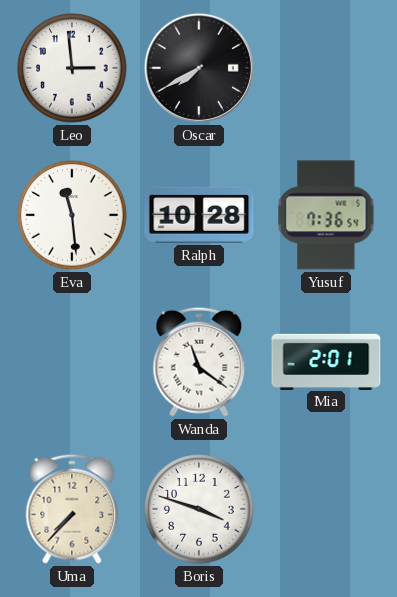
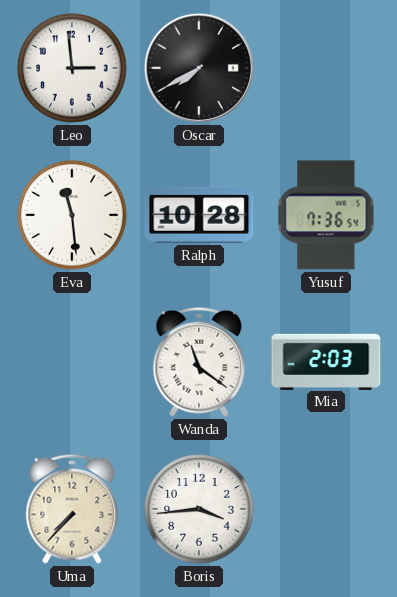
Mia: 2:01 -> 2:03 (326, 361)
Boris: 3:48 -> 3:44 (199, 509)
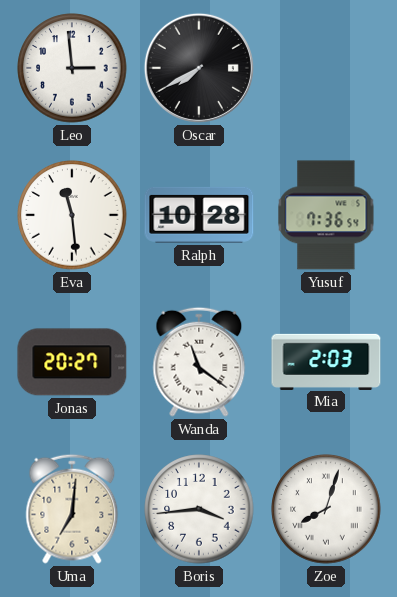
Jonas: none -> 20:27 (72, 362)
Uma: 7:37 -> 7:01 (72, 509)
Zoe: none -> 8:03 (326, 509)
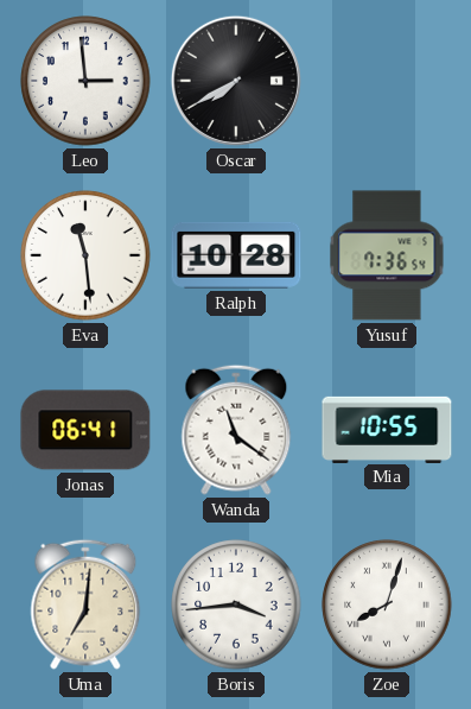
Jonas: 20:27 -> 06:41 (85, 430)
Mia: 2:03 -> 10:55 (387, 429)
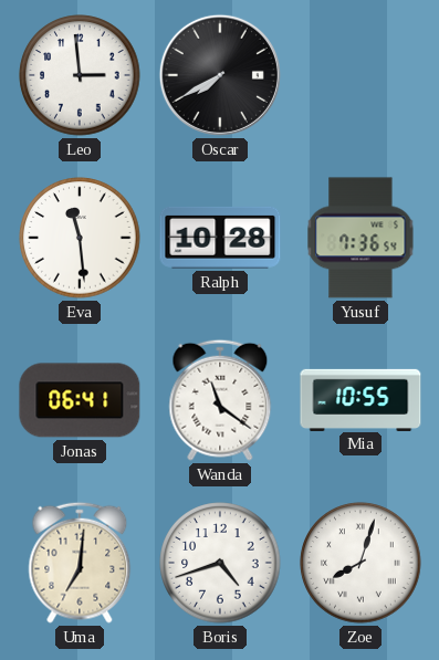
Boris: 3:44 -> 4:42 (220, 563)
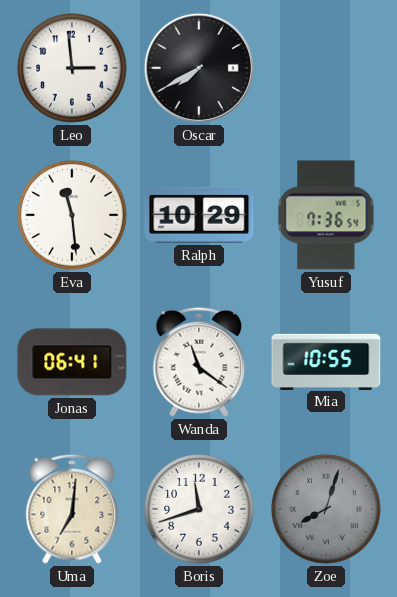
Ralph: 10:28 -> 10:29 (199, 215)
Boris: 4:42 -> 11:42 (199, 509)
Zoe dial: white -> grey (326, 509)
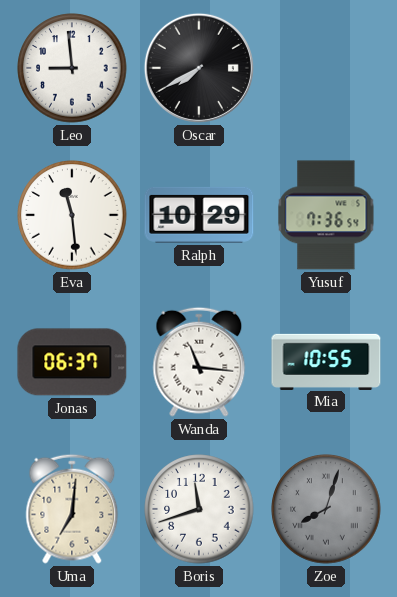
Leo: 2:59 -> 8:59 (72, 68)
Jonas: 06:41 -> 06:37 (72, 362)
Wanda: 11:21 -> 11:16 (199, 362)
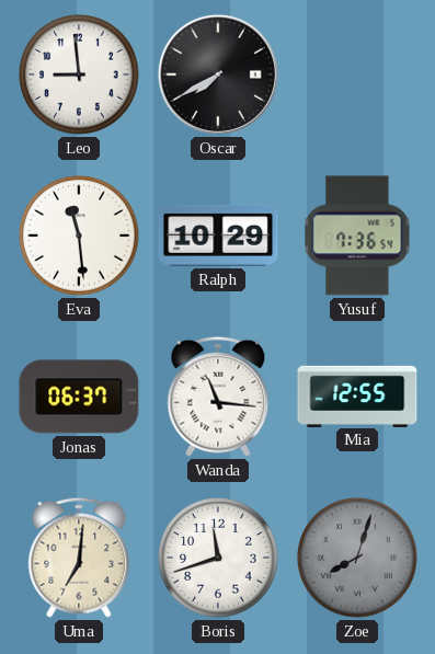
Mia: 10:55 -> 12:55 (357, 395)
